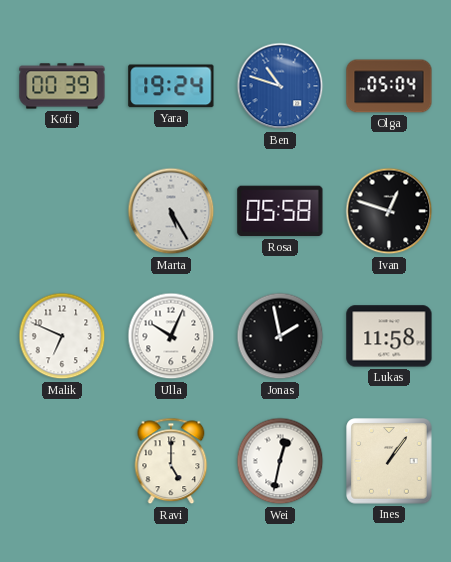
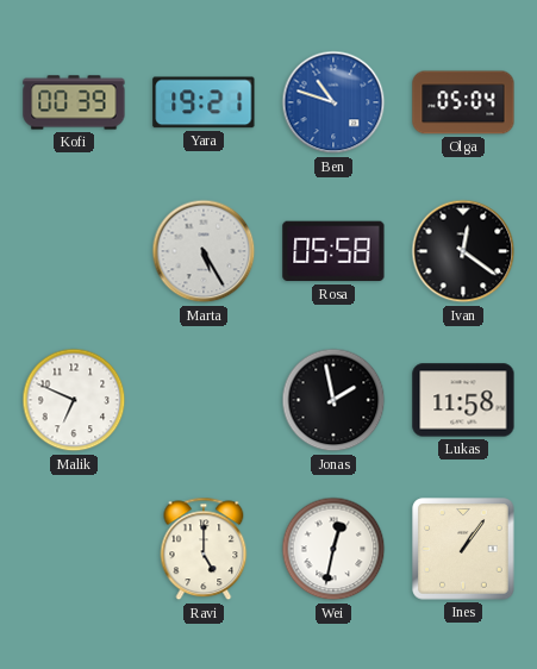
Yara: 19:24 -> 19:21 (204, 102)
Ivan: 12:48 -> 12:21 (463, 251)
Ulla: 10:04 -> none (171, 336)
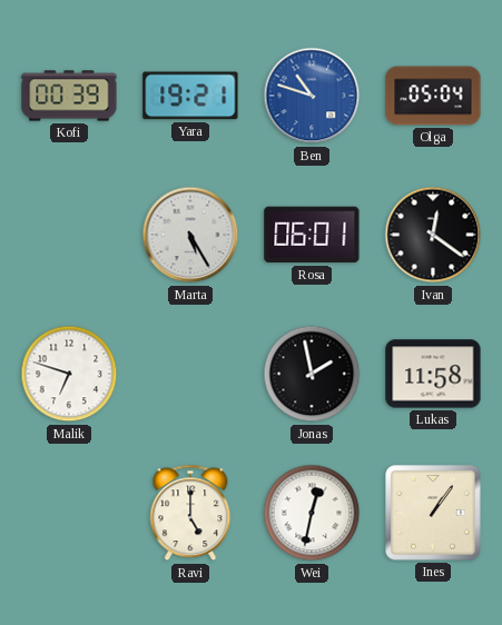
Rosa: 05:58 -> 06:01 (312, 235)
Malik: 6:49 -> 6:48 (69, 374)
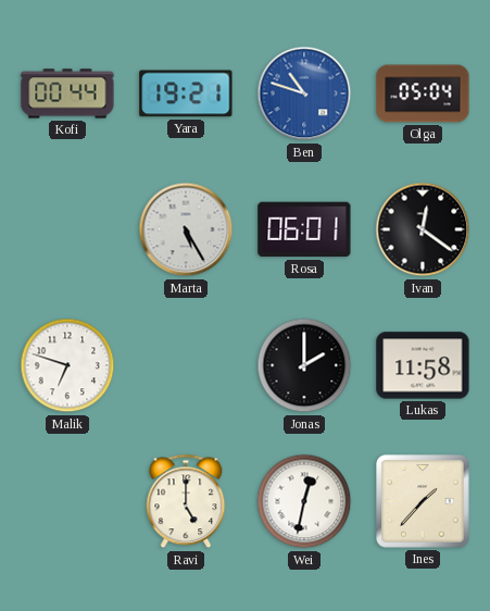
Kofi: 00:39 -> 00:44 (67, 93)
Jonas: 1:58 -> 2:00 (304, 365)
Ines: 1:06 -> 1:37 (423, 501)
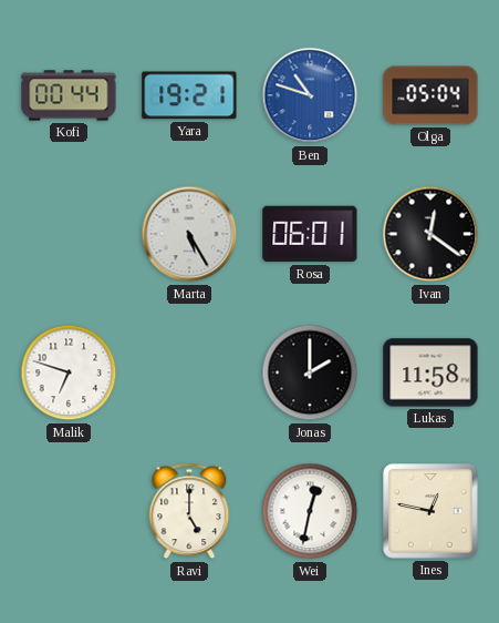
Ines: 1:37 -> 12:47 (430, 511)
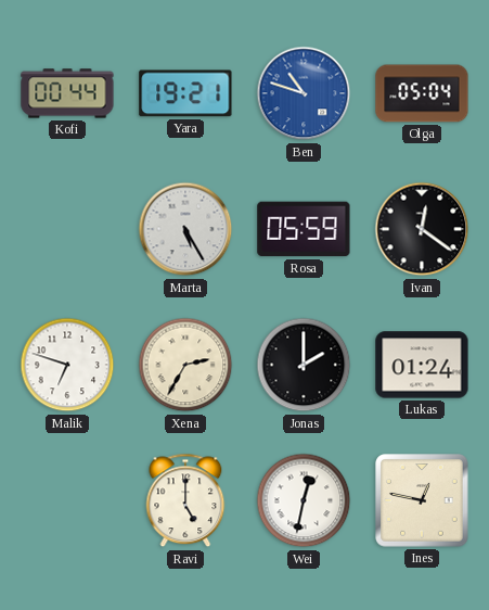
Rosa: 06:01 -> 05:59 (304, 229)
Xena: none -> 2:35 (185, 365)
Lukas: 11:58 -> 01:24 (422, 365)
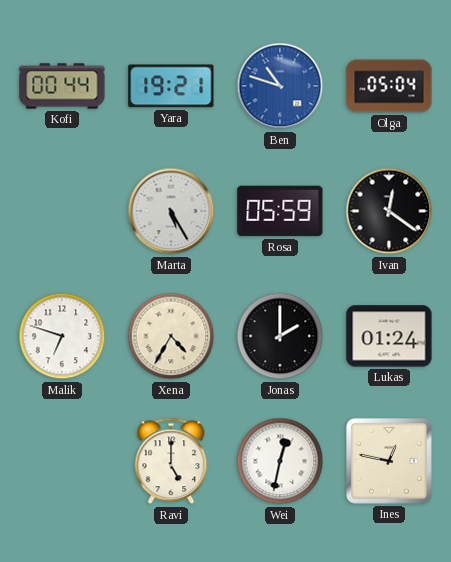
Xena: 2:35 -> 4:35 (171, 336)
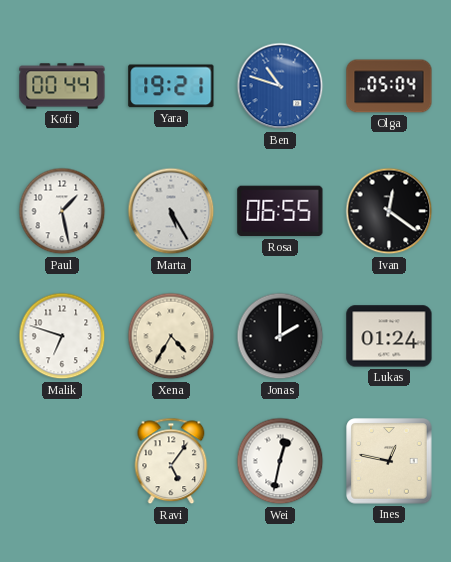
Paul: none -> 1:28 (62, 211)
Rosa: 05:59 -> 06:55 (280, 211)
Ravi: 5:00 -> 5:06 (171, 461)
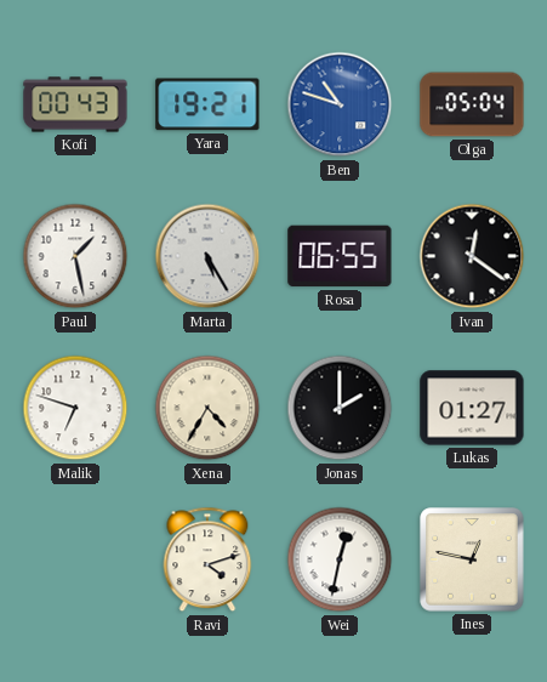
Kofi: 00:44 -> 00:43 (75, 104)
Lukas: 01:24 -> 01:27 (472, 408)
Ravi: 5:06 -> 4:12 (207, 559)
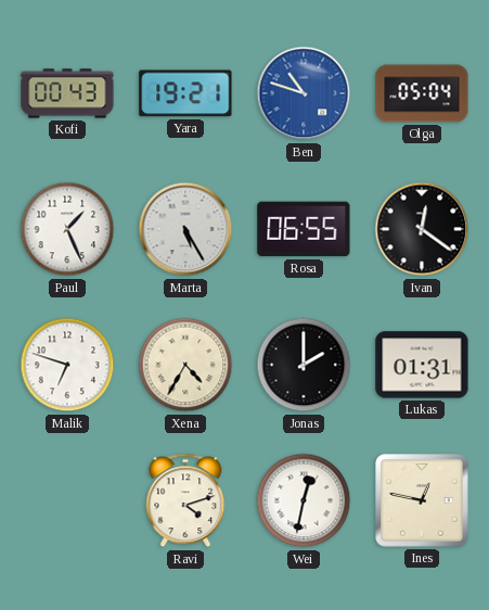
Paul: 1:28 -> 1:26 (67, 229)
Lukas: 01:27 -> 01:31 (422, 365)
